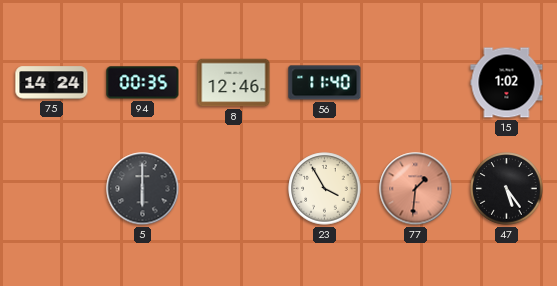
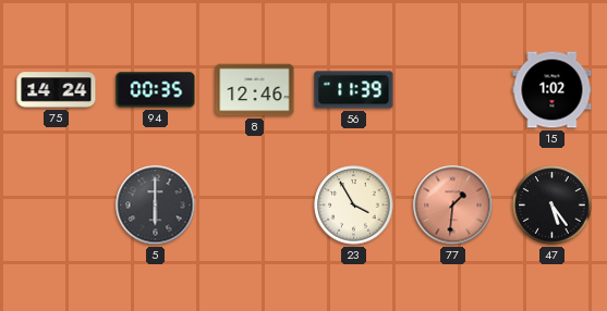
56: 11:40 -> 11:39 (354, 90)
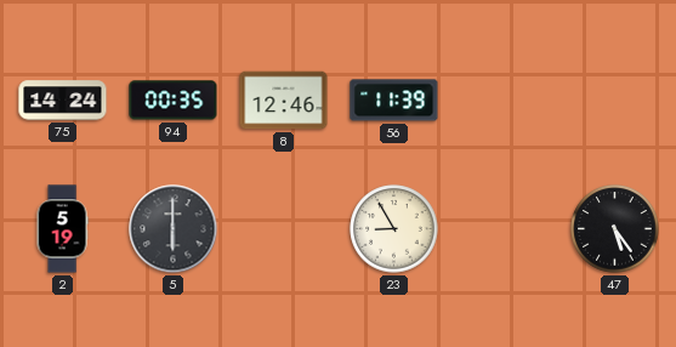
15: 1:02 -> none (553, 90)
2: none -> 5:19 (62, 229)
23: 3:55 -> 8:55 (394, 229)
77: 1:31 -> none (453, 206)
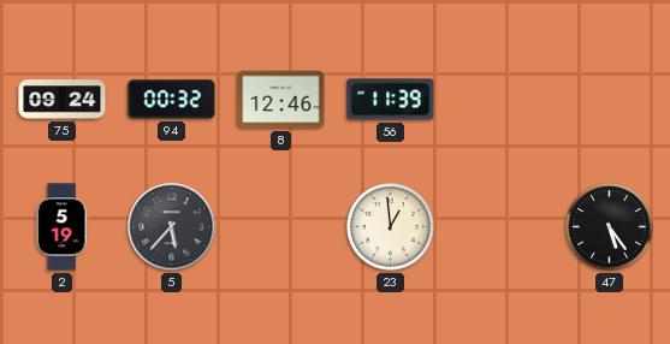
75: 14:24 -> 09:24 (63, 100)
94: 00:35 -> 00:32 (172, 100)
5: 6:00 -> 5:37 (172, 227)
23: 8:55 -> 12:59 (391, 227)
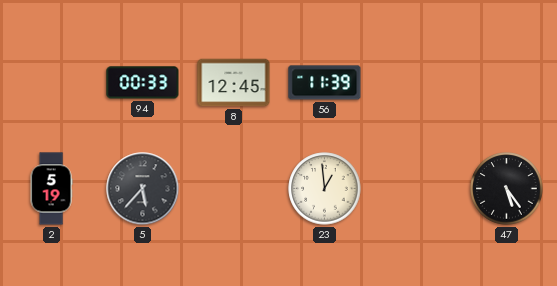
75: 09:24 -> none (63, 100)
94: 00:32 -> 00:33 (143, 83)
8: 12:46 -> 12:45 (234, 83)
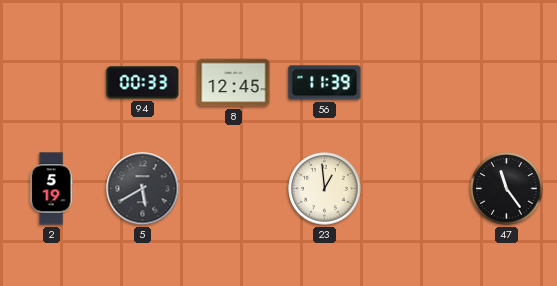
5: 5:37 -> 5:40 (143, 189)
47: 5:24 -> 11:24 (507, 189)
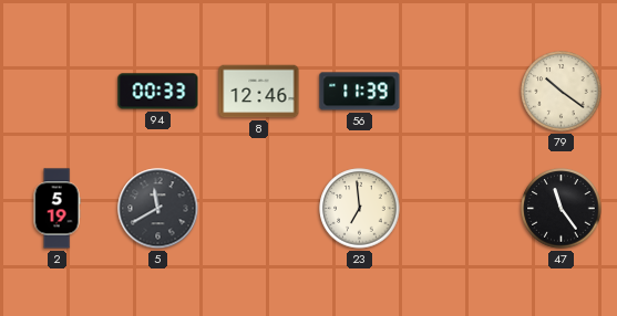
8: 12:45 -> 12:46 (259, 92)
79: none -> 10:21 (562, 92)
5: 5:40 -> 11:40 (158, 209)
23: 12:59 -> 6:59 (360, 209)
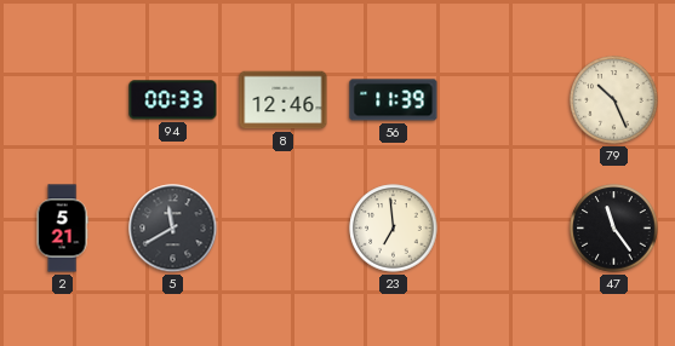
79: 10:21 -> 10:26 (614, 100)
2: 5:19 -> 5:21 (62, 229)
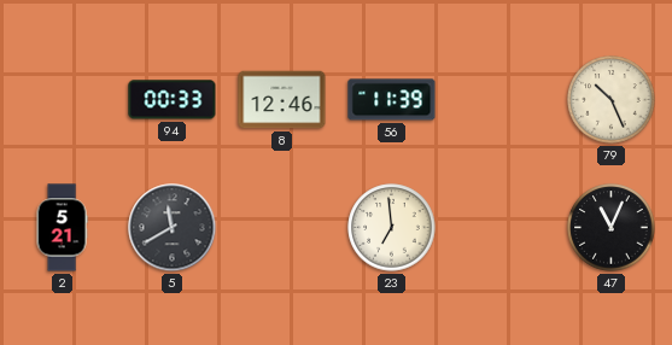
47: 11:24 -> 11:04 (612, 228)
